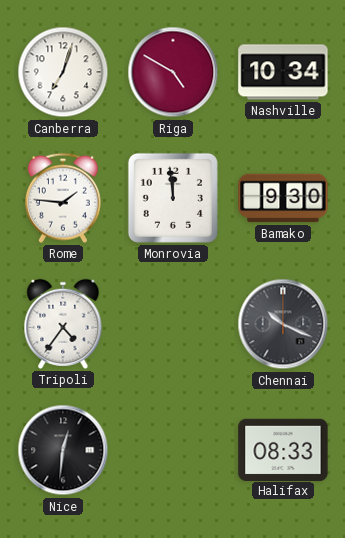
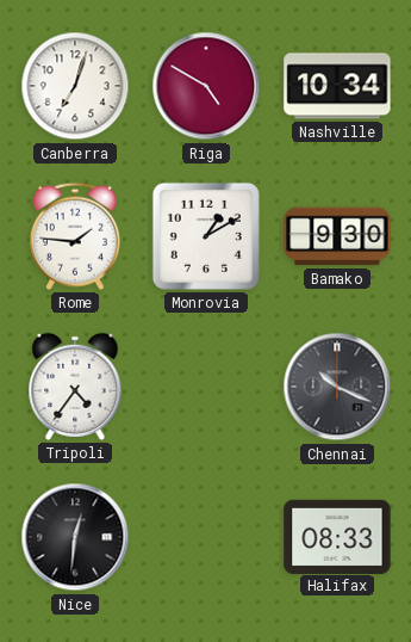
Monrovia: 11:59 -> 1:10 (206, 236)
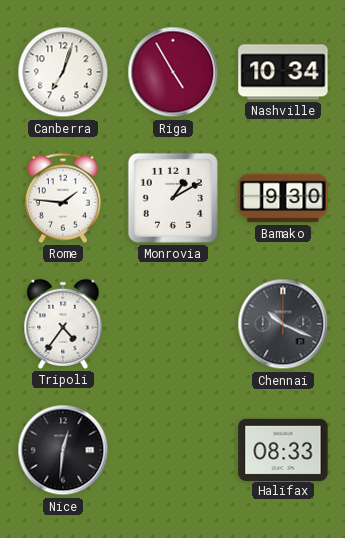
Riga: 4:50 -> 4:55 (173, 72)
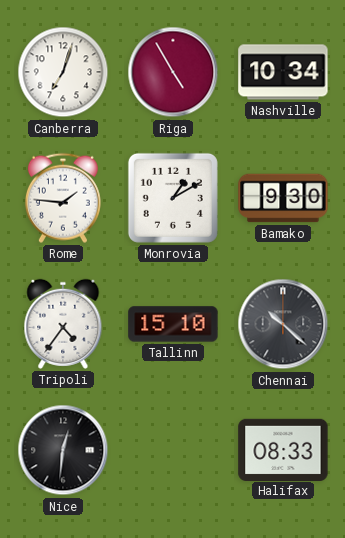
Tallinn: none -> 15:10 (173, 324)
Chennai: 10:19 -> 10:22 (283, 324)
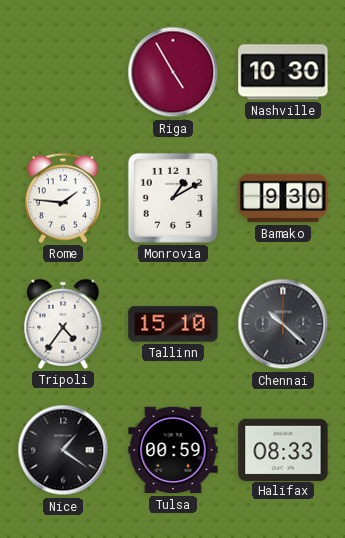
Canberra: 7:03 -> none (63, 72)
Nashville: 10:34 -> 10:30 (283, 72)
Nice: 12:31 -> 1:21 (63, 450)
Tulsa: none -> 00:59 (173, 450)
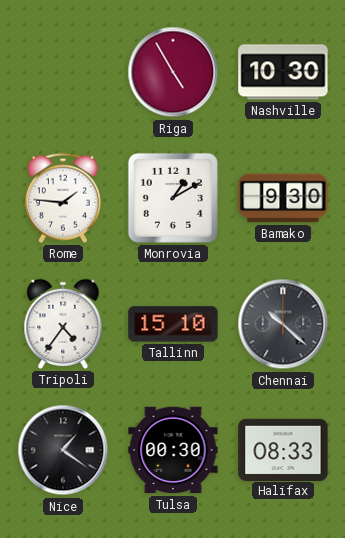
Tulsa: 00:59 -> 00:30 (173, 450)
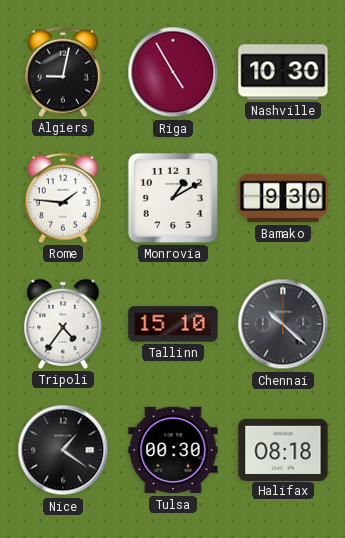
Algiers: none -> 9:02 (63, 72)
Halifax: 08:33 -> 08:18 (283, 449)
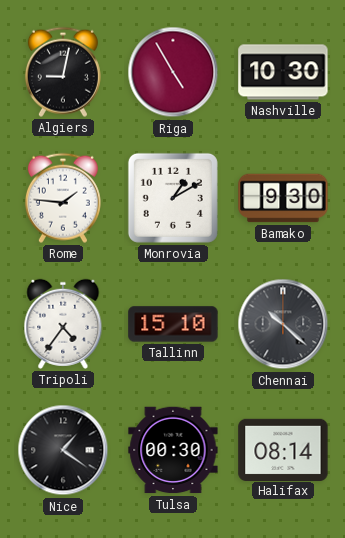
Halifax: 08:18 -> 08:14 (283, 449)
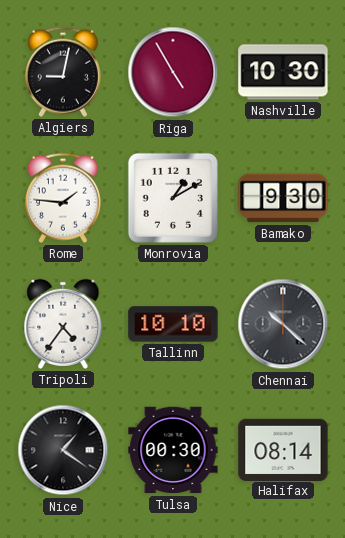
Tallinn: 15:10 -> 10:10 (173, 324)
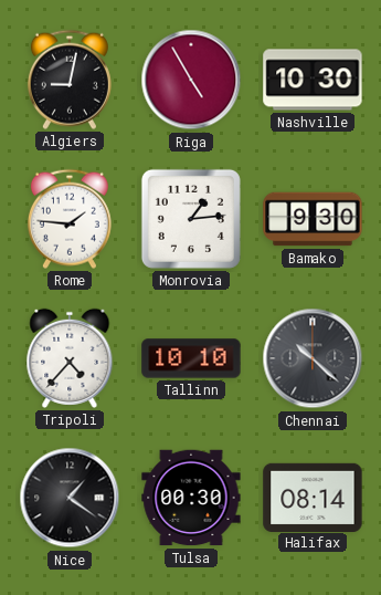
Monrovia: 1:10 -> 1:14 (191, 219)
Tripoli: 4:36 -> 4:37 (70, 358)
